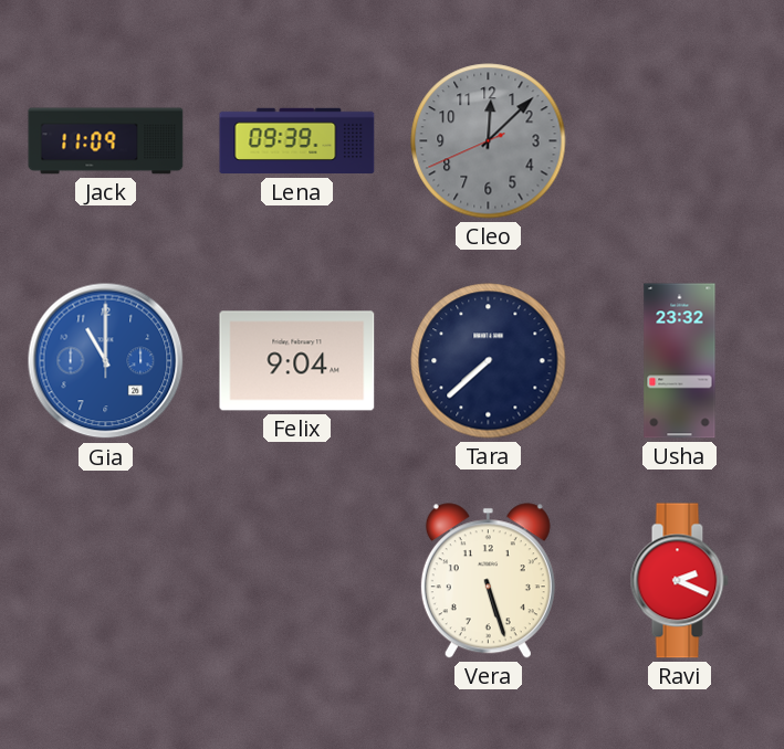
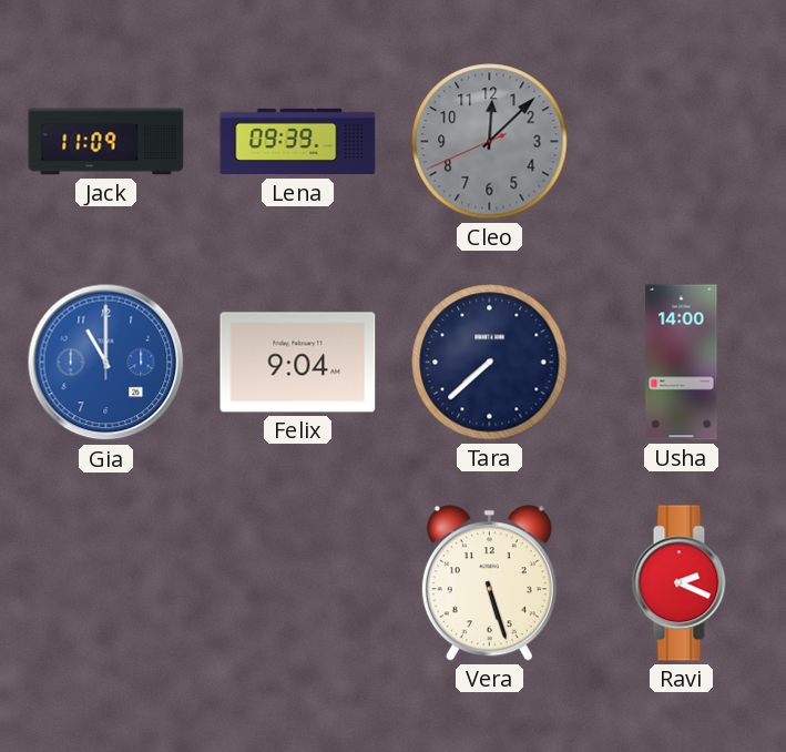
Usha: 23:32 -> 14:00 (682, 363)
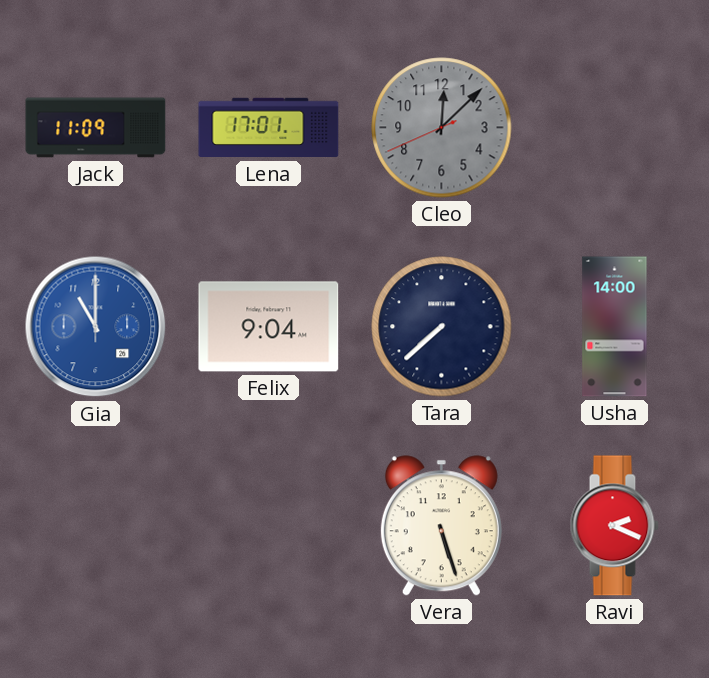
Lena: 09:39 -> 17:01 (269, 128)
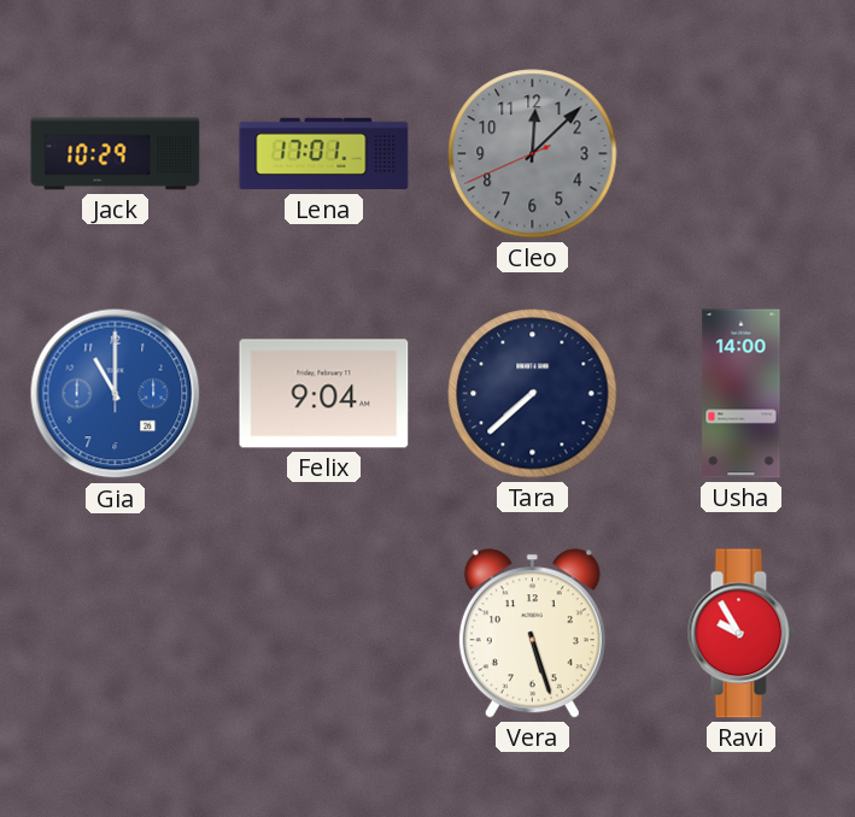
Jack: 11:09 -> 10:29 (116, 154)
Ravi: 2:19 -> 9:55 (740, 634)
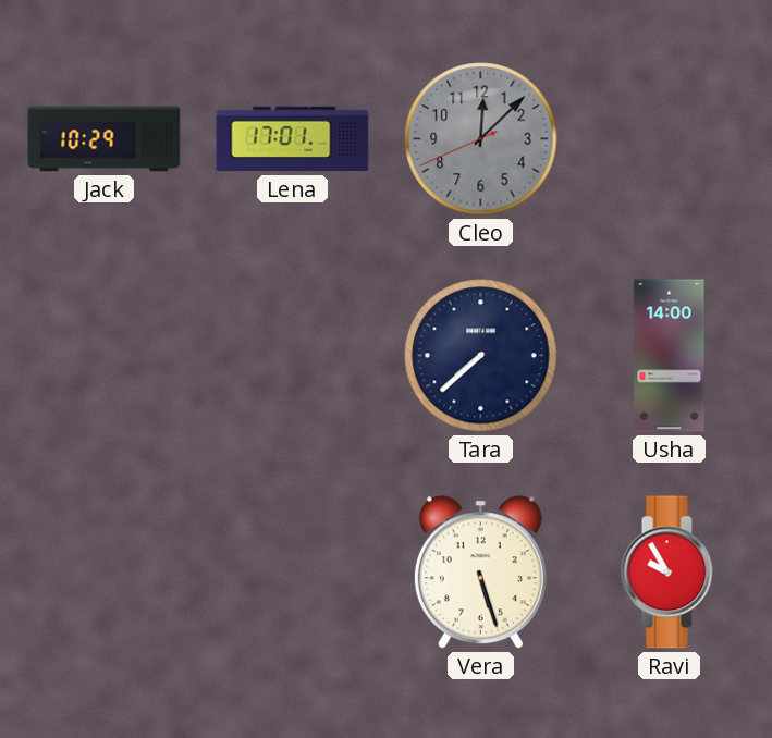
Gia: 11:00 -> none (116, 394)
Felix: 9:04 -> none (324, 394)
